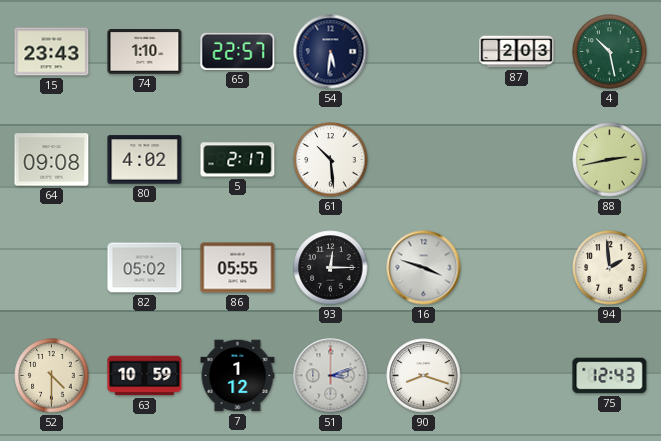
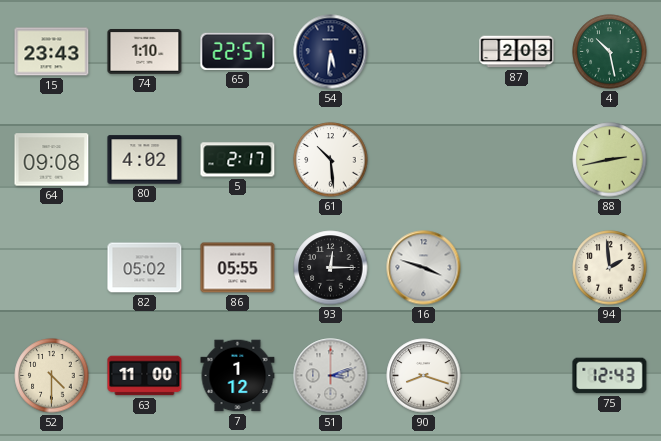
63: 10:59 -> 11:00 (145, 376)
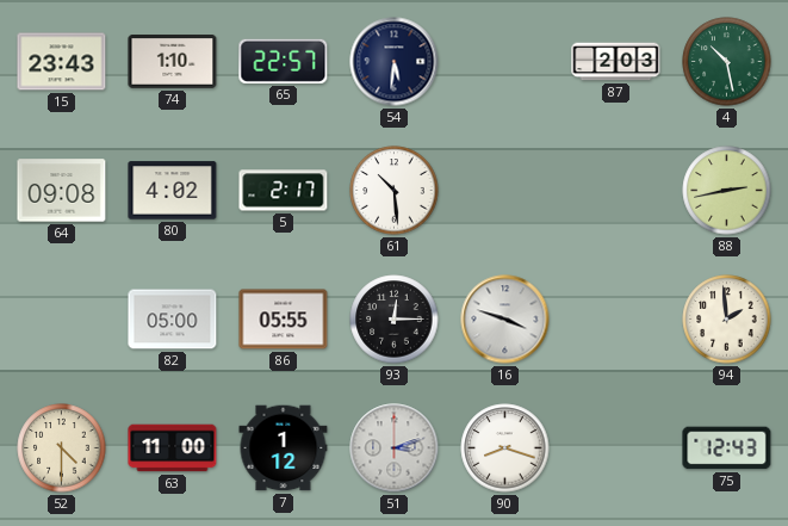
82: 05:02 -> 05:00 (173, 320)
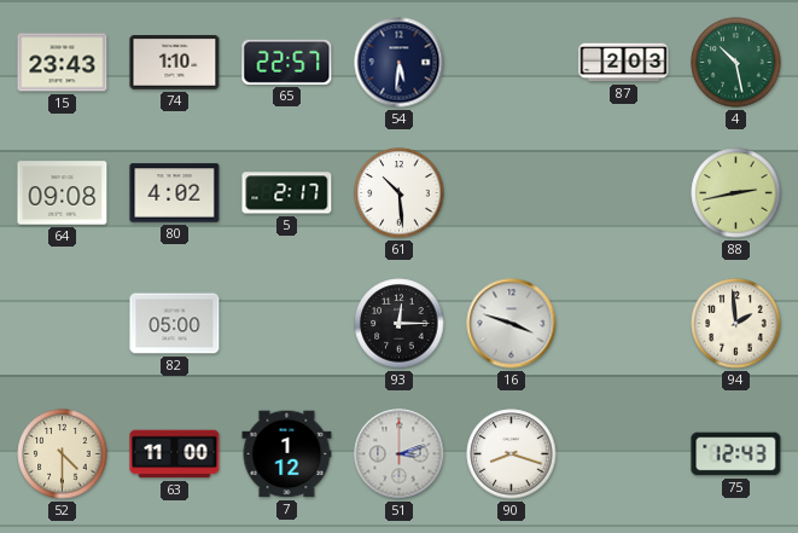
86: 05:55 -> none (284, 320)
